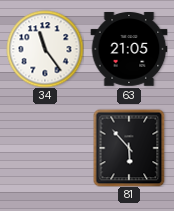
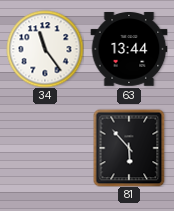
63: 21:05 -> 13:44 (129, 50)
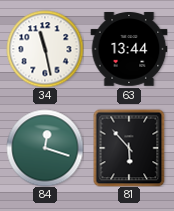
34: 11:24 -> 11:28 (45, 49)
84: none -> 12:18 (45, 148)
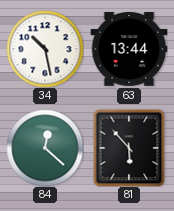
34: 11:28 -> 10:28 (45, 49)
84: 12:18 -> 12:22 (45, 148)
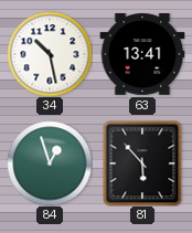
63: 13:44 -> 13:41 (142, 55)
84: 12:22 -> 12:57 (50, 163)
